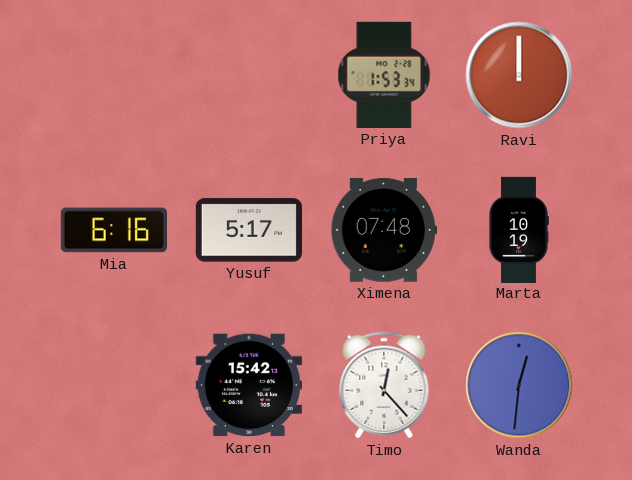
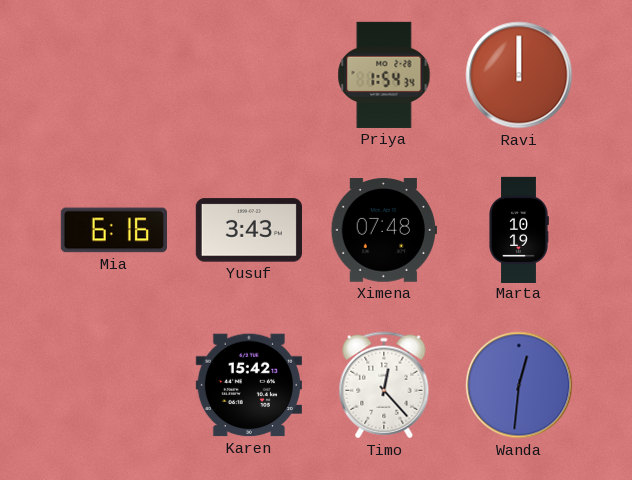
Priya: 1:53 -> 1:54 (384, 75)
Yusuf: 5:17 -> 3:43 (249, 230)
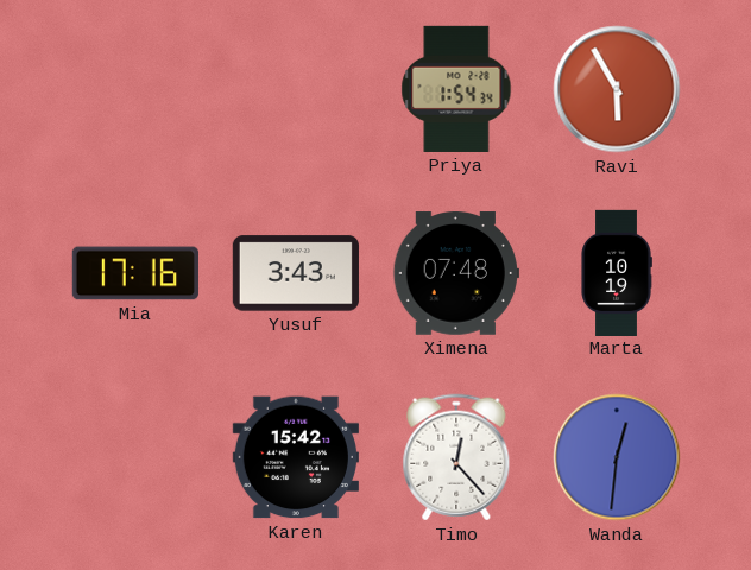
Ravi: 12:00 -> 5:55 (617, 89)
Mia: 6:16 -> 17:16 (135, 273)
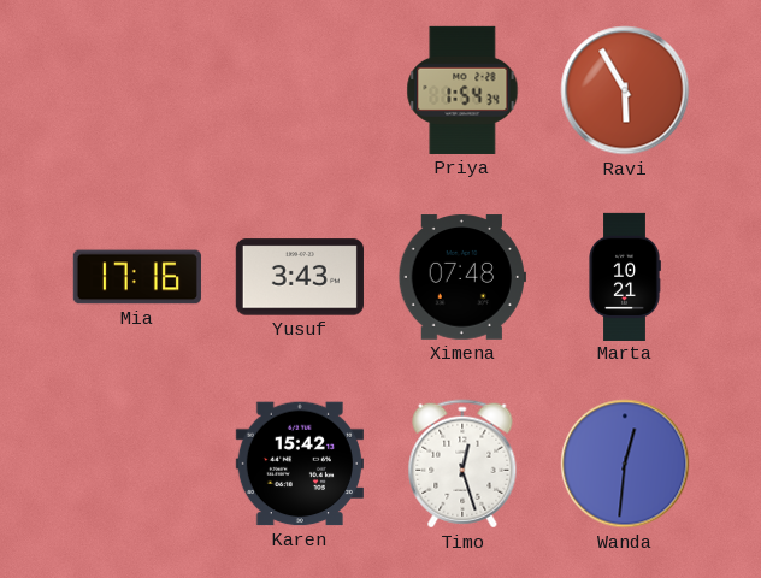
Marta: 10:19 -> 10:21 (625, 276)
Timo: 12:23 -> 12:27 (462, 464)
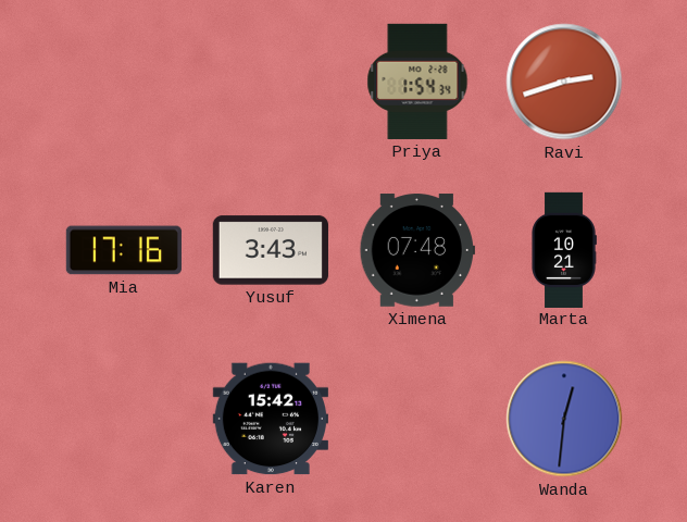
Ravi: 5:55 -> 2:42 (564, 82)
Timo: 12:27 -> none (462, 464)
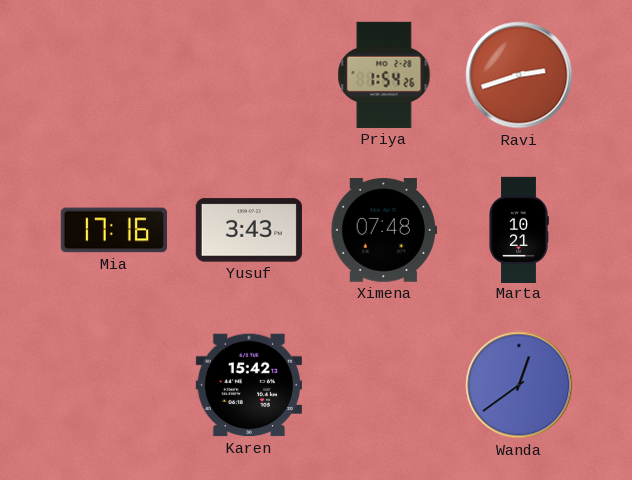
Priya: 1:54:34 -> 1:54:26 (384, 75)
Wanda: 12:31 -> 12:39 (519, 385)
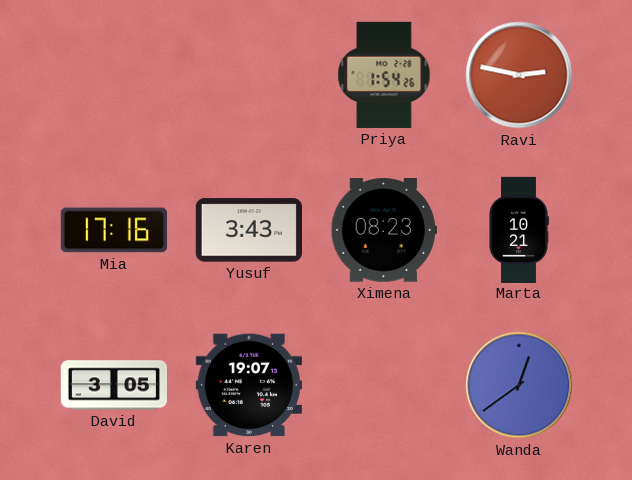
Ravi: 2:42 -> 2:47 (519, 75)
Ximena: 07:48 -> 08:23 (384, 230)
David: none -> 3:05 (113, 385)
Karen: 15:42 -> 19:07 (249, 385)
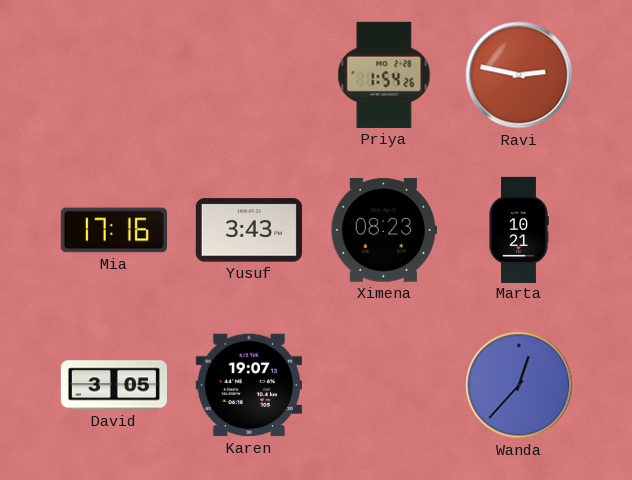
Wanda: 12:39 -> 12:37 (519, 385)
